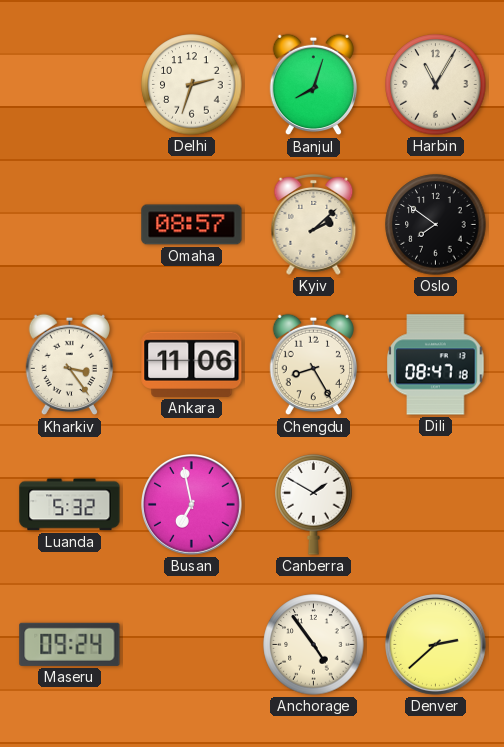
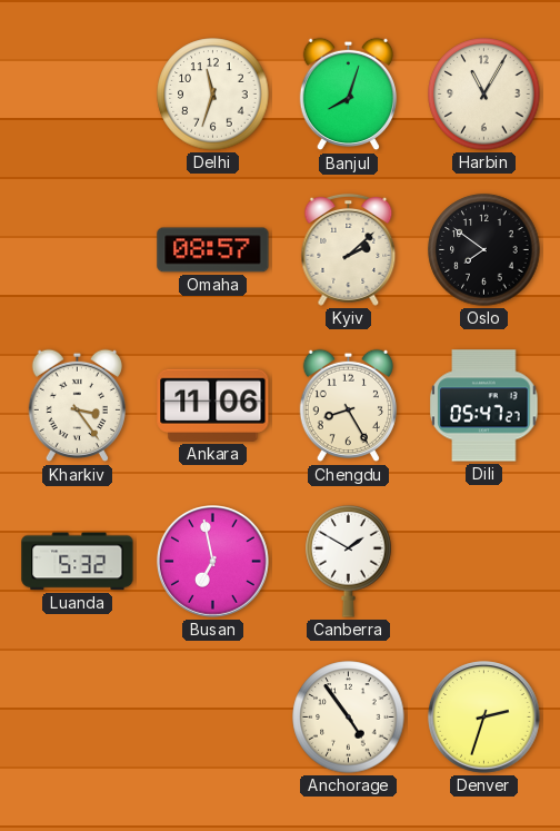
Delhi: 2:33 -> 11:33 (213, 95)
Dili: 08:47 -> 05:47 (484, 406)
Maseru: 09:24 -> none (70, 644)
Denver: 2:38 -> 2:33 (484, 718)
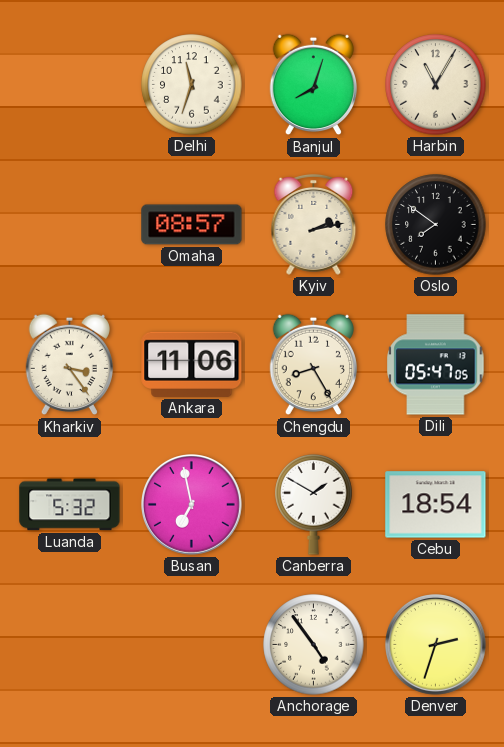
Kyiv: 2:08 -> 2:13 (314, 224)
Dili: 05:47:27 -> 05:47:05 (436, 365)
Cebu: none -> 18:54 (436, 505)
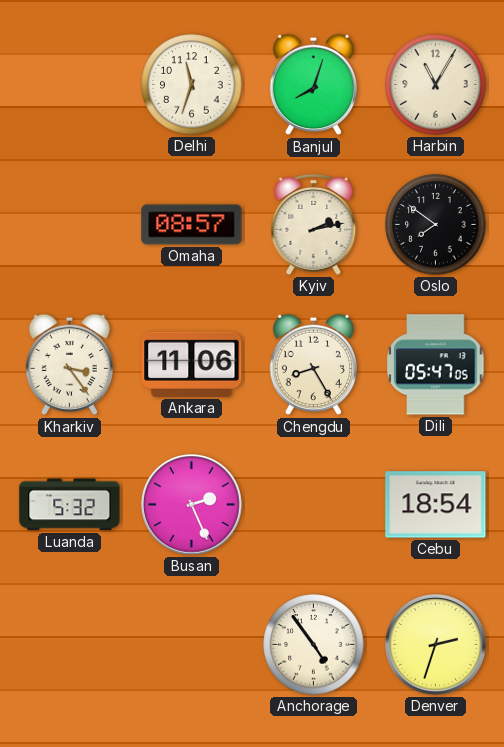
Busan: 6:58 -> 2:26 (192, 505)
Canberra: 1:50 -> none (314, 505)
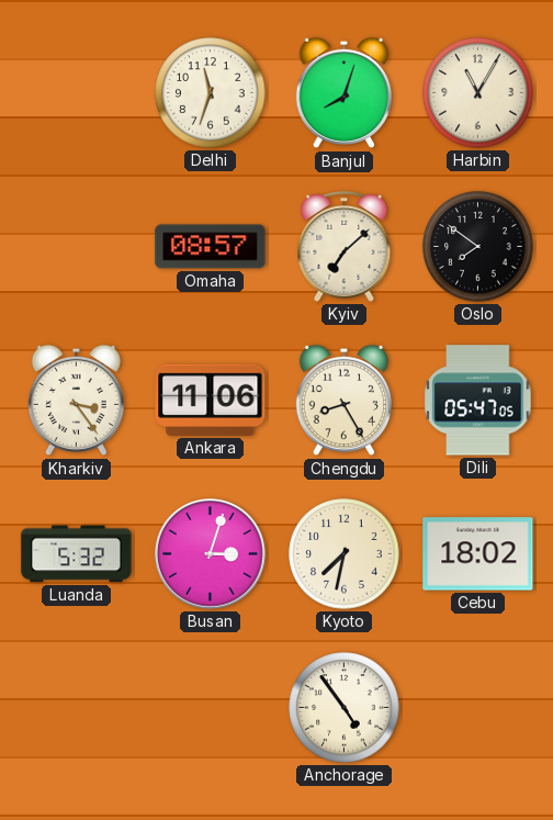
Kyiv: 2:13 -> 7:08 (345, 246)
Busan: 2:26 -> 3:03 (211, 554)
Kyoto: none -> 7:32 (345, 554)
Cebu: 18:54 -> 18:02 (478, 554)
Denver: 2:33 -> none (436, 645)
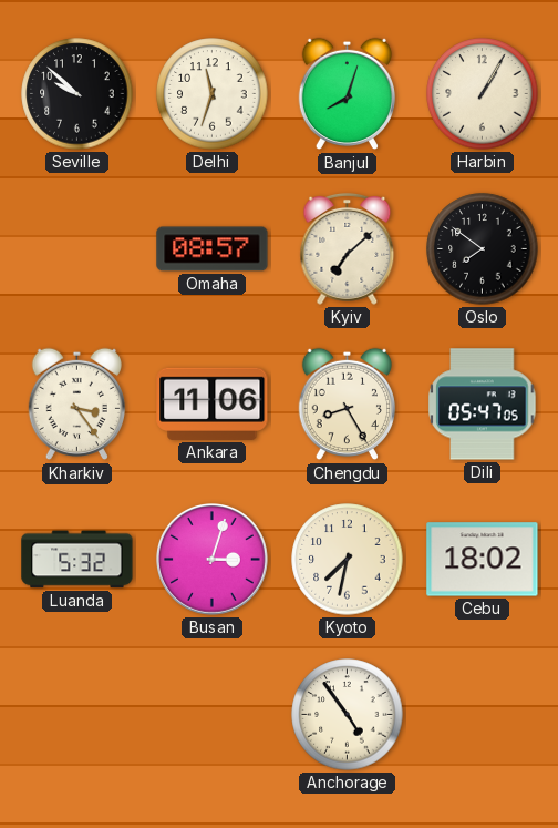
Seville: none -> 9:52 (77, 94)
Harbin: 11:05 -> 1:05 (483, 94)
